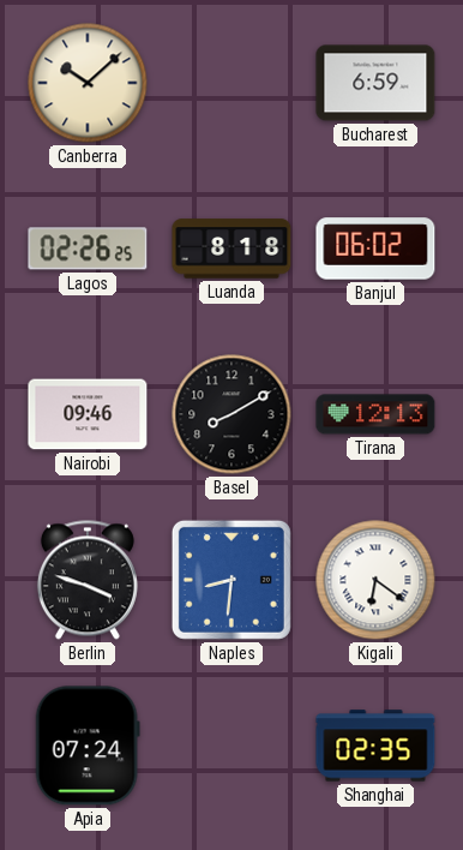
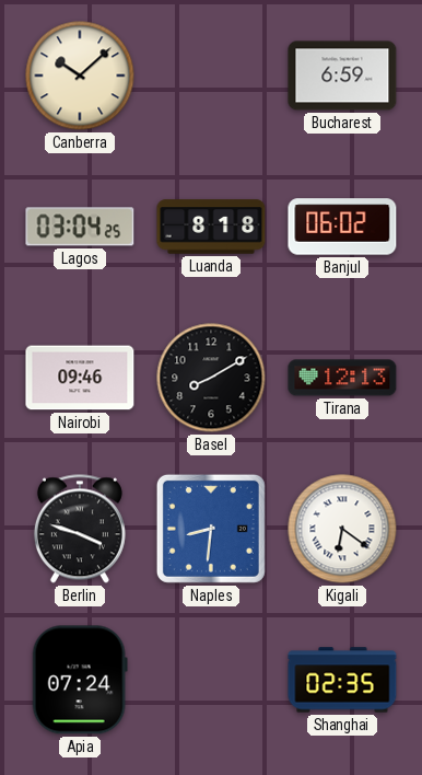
Lagos: 02:26 -> 03:04 (80, 227)
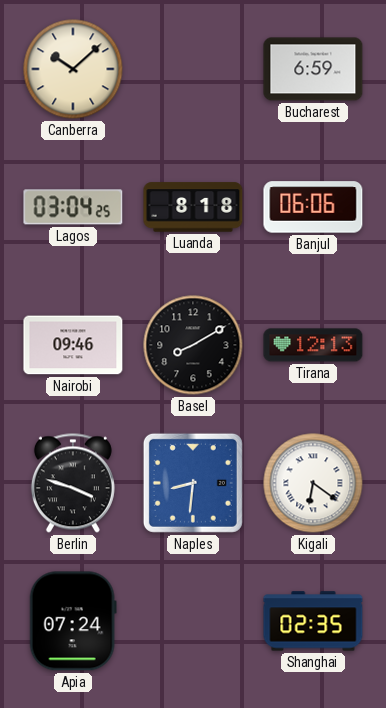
Banjul: 06:02 -> 06:06 (313, 207)
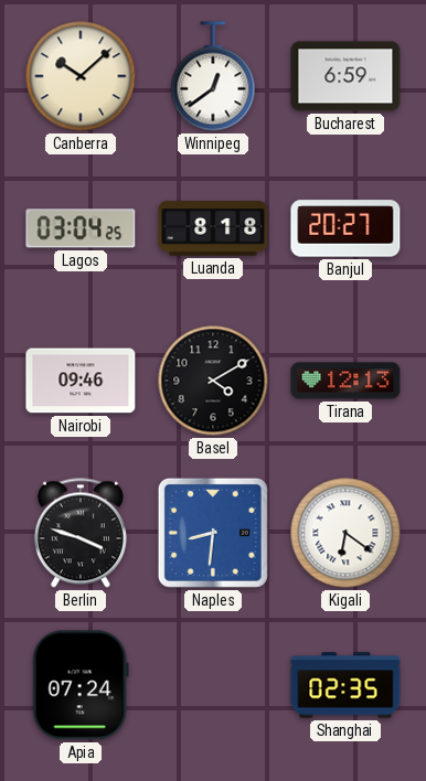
Winnipeg: none -> 12:39 (213, 76)
Banjul: 06:06 -> 20:27 (345, 228)
Basel: 8:10 -> 4:10 (213, 381)
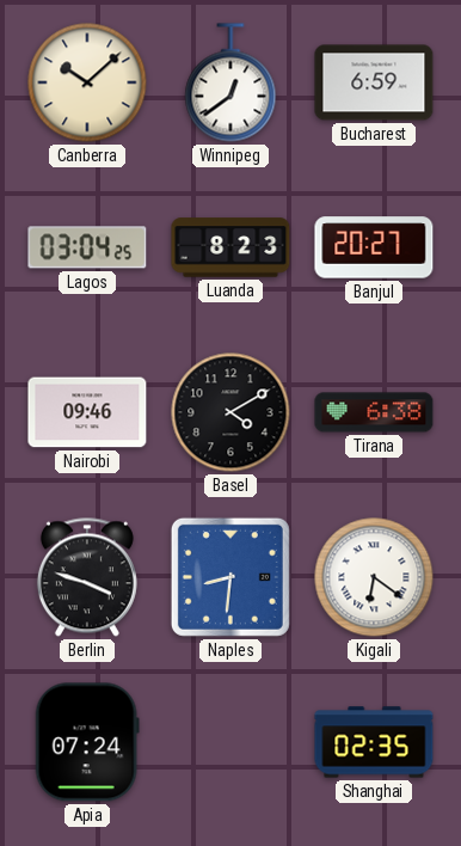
Luanda: 8:18 -> 8:23 (230, 247)
Tirana: 12:13 -> 6:38 (374, 412)
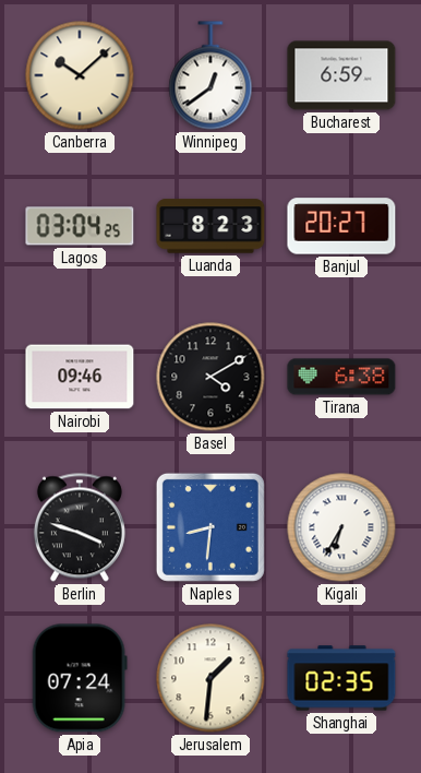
Kigali: 6:21 -> 6:35 (341, 527)
Jerusalem: none -> 1:31 (211, 678)
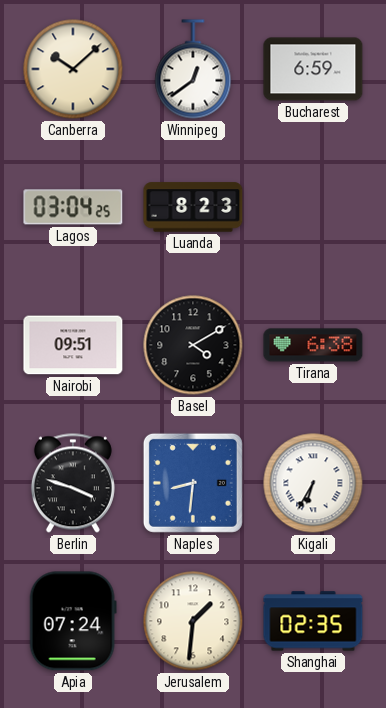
Banjul: 20:27 -> none (341, 226)
Nairobi: 09:46 -> 09:51 (73, 345)
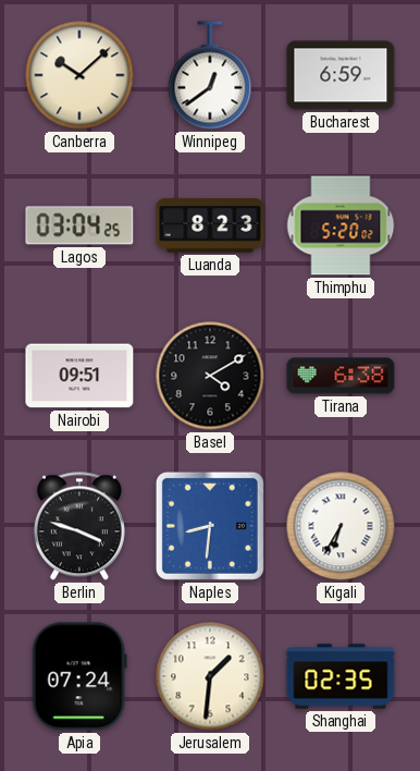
Thimphu: none -> 5:20 (341, 225)
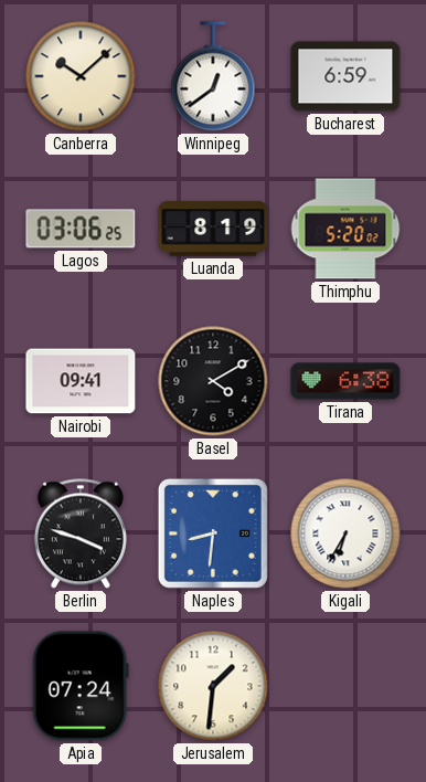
Lagos: 03:04 -> 03:06 (81, 229)
Luanda: 8:23 -> 8:19 (213, 229)
Nairobi: 09:51 -> 09:41 (81, 381)
Shanghai: 02:35 -> none (341, 676)
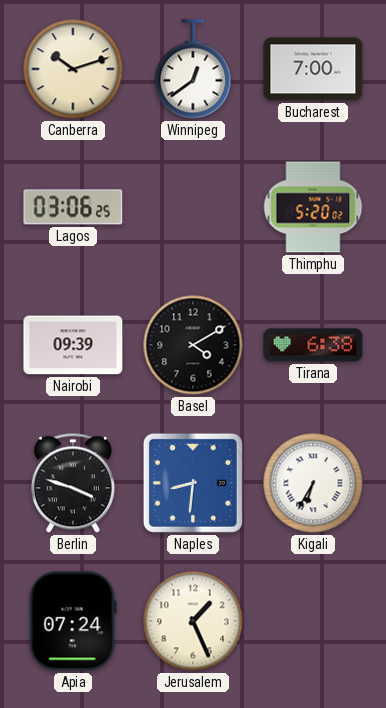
Canberra: 10:08 -> 10:12 (73, 69)
Bucharest: 6:59 -> 7:00 (313, 69)
Luanda: 8:19 -> none (213, 229)
Nairobi: 09:41 -> 09:39 (73, 345)
Jerusalem: 1:31 -> 1:26 (193, 621)
